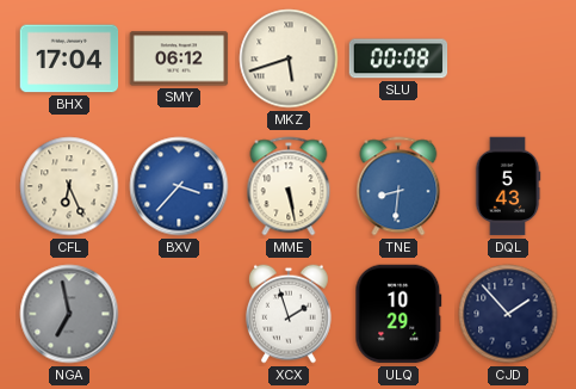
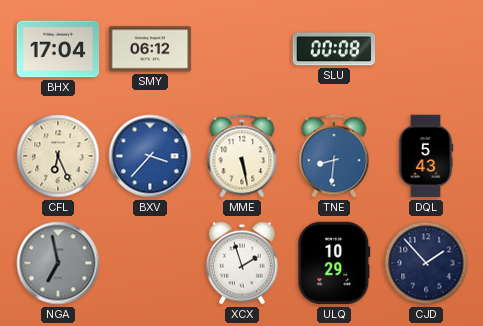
MKZ: 5:42 -> none (289, 58)
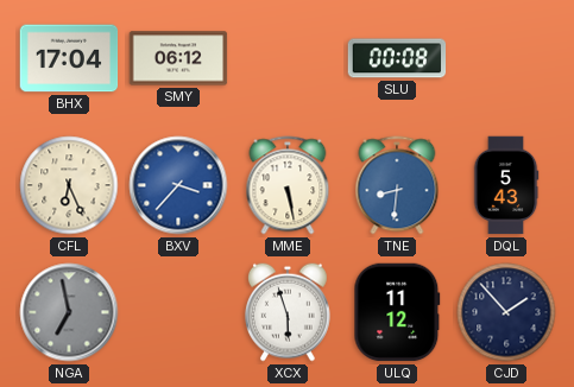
XCX: 1:57 -> 5:57 (288, 312)
ULQ: 10:29 -> 11:12 (397, 312)
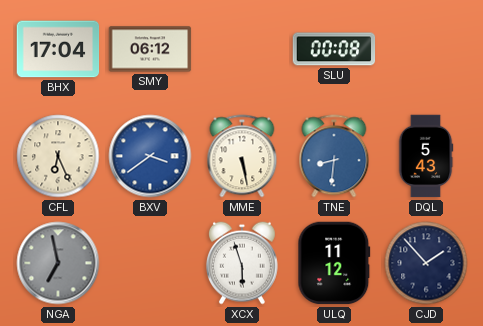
BXV: 3:37 -> 3:39 (150, 156)
